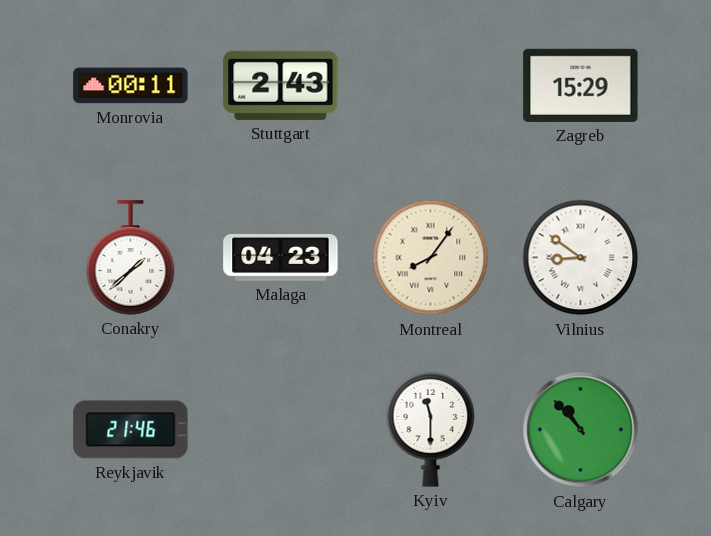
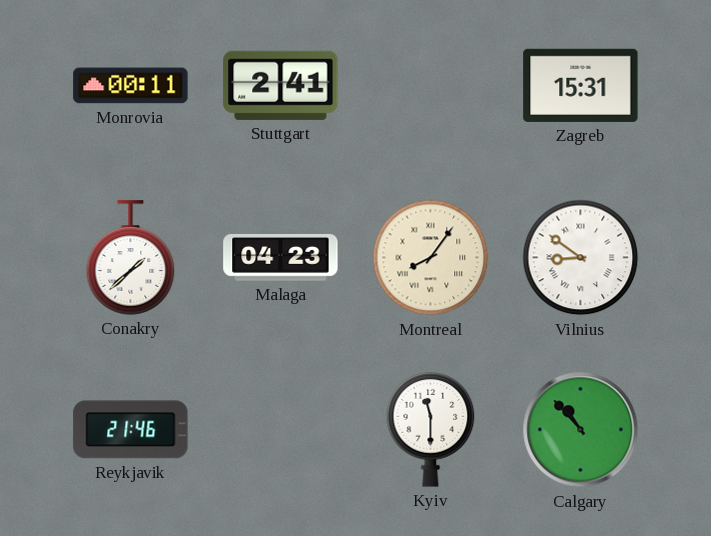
Stuttgart: 2:43 -> 2:41 (281, 85)
Zagreb: 15:29 -> 15:31 (581, 85)
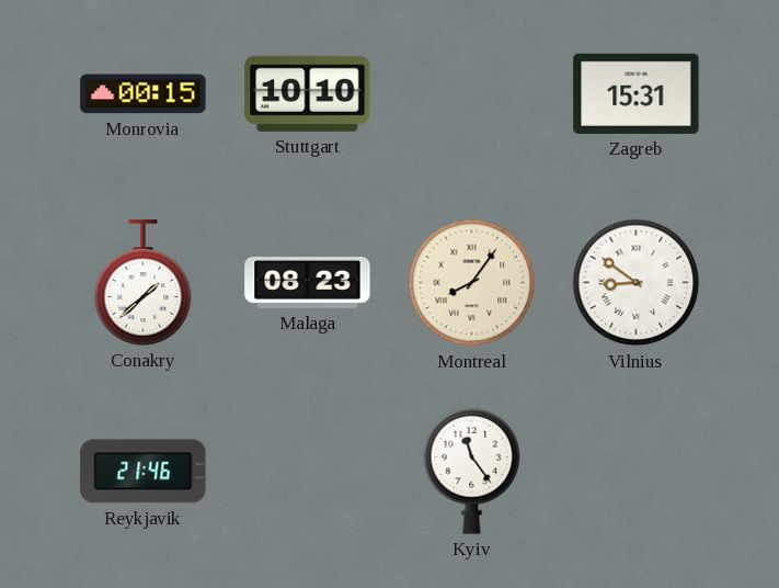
Monrovia: 00:11 -> 00:15 (144, 94)
Stuttgart: 2:41 -> 10:10 (308, 93)
Malaga: 04:23 -> 08:23 (308, 283)
Kyiv: 11:30 -> 11:24 (472, 472)
Calgary: 10:53 -> none (581, 430)
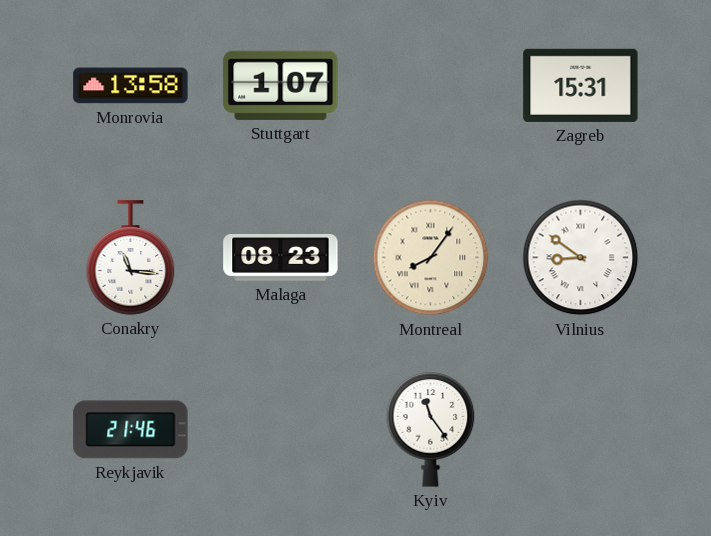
Monrovia: 00:15 -> 13:58 (131, 86)
Stuttgart: 10:10 -> 1:07 (281, 85)
Conakry: 1:38 -> 11:16 (131, 258)
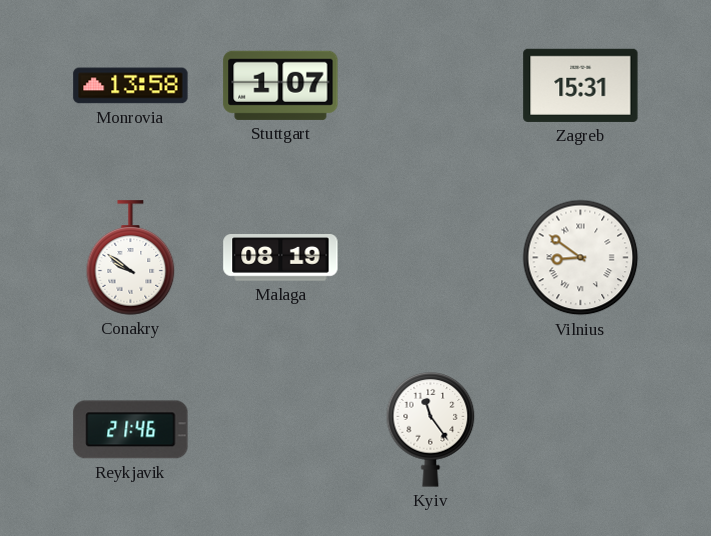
Conakry: 11:16 -> 9:51 (131, 258)
Malaga: 08:23 -> 08:19 (281, 258)
Montreal: 8:06 -> none (431, 258)
